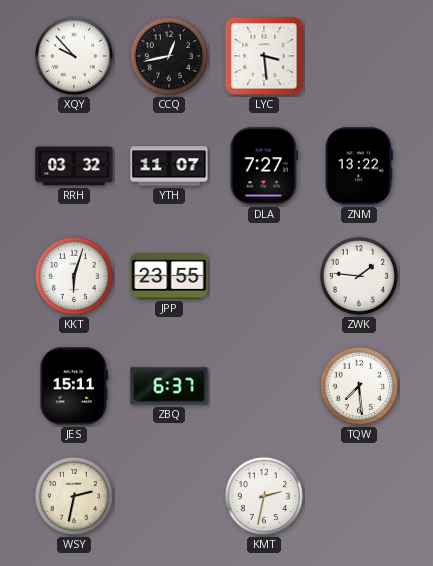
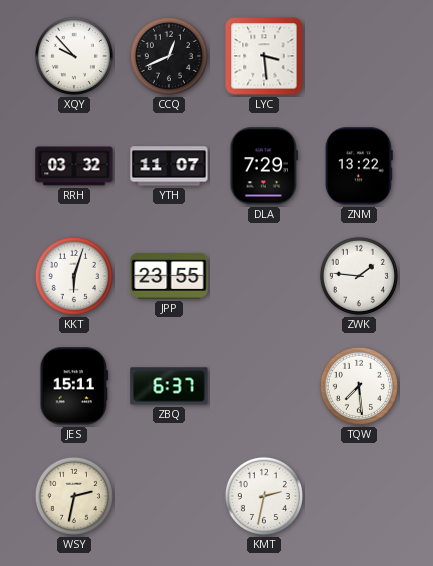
CCQ: 12:43 -> 12:41 (169, 56)
DLA: 7:27 -> 7:29 (264, 166)
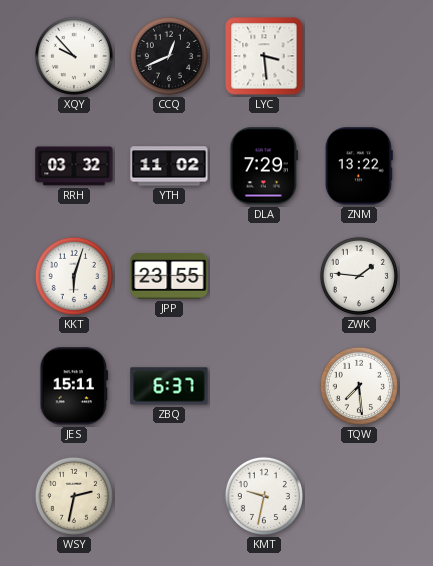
YTH: 11:07 -> 11:02 (169, 166)
KMT: 2:32 -> 9:32 (264, 496)
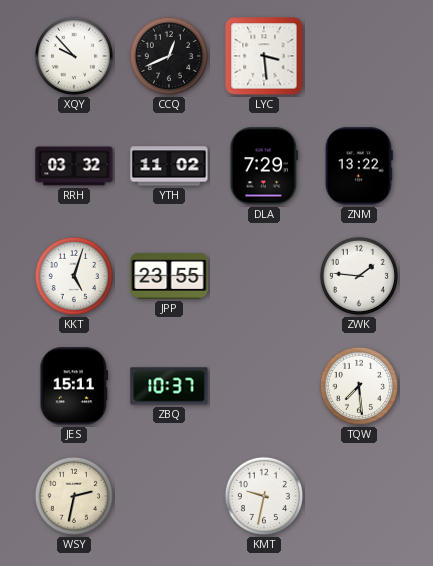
KKT: 6:03 -> 5:03 (74, 276)
ZBQ: 6:37 -> 10:37 (169, 386)
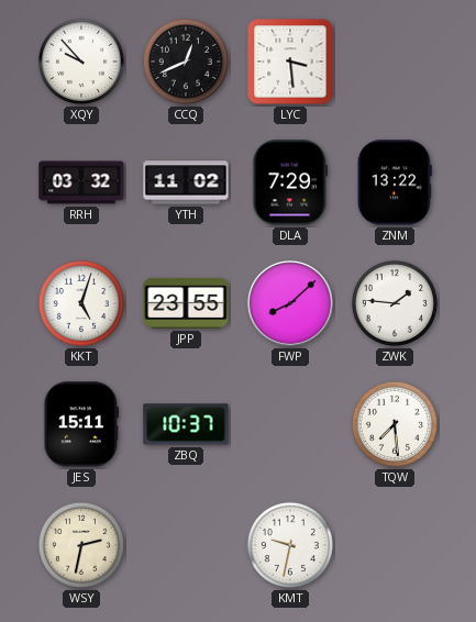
FWP: none -> 8:08 (291, 304)
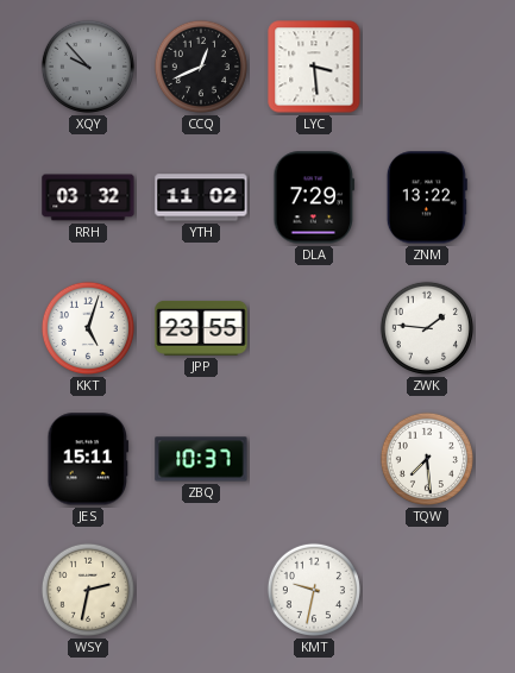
XQY dial: white -> grey (88, 67)
FWP: 8:08 -> none (291, 304)
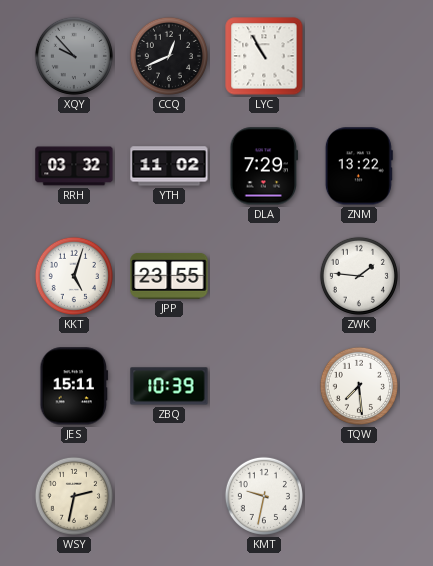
LYC: 3:29 -> 10:55 (264, 56)
ZBQ: 10:37 -> 10:39 (169, 386)
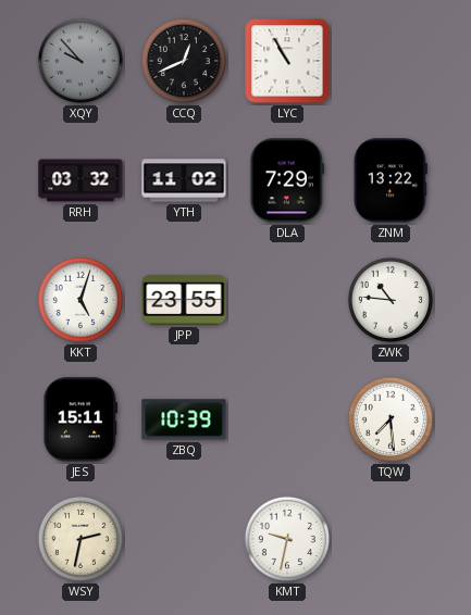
ZWK: 1:46 -> 10:46 (391, 300)
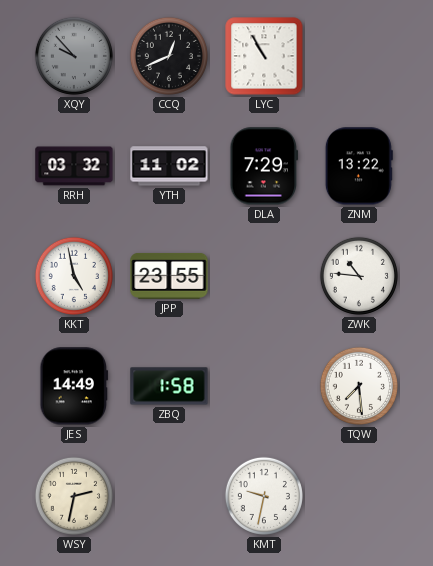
KKT: 5:03 -> 4:58 (74, 276)
JES: 15:11 -> 14:49 (74, 386)
ZBQ: 10:39 -> 1:58 (169, 386)
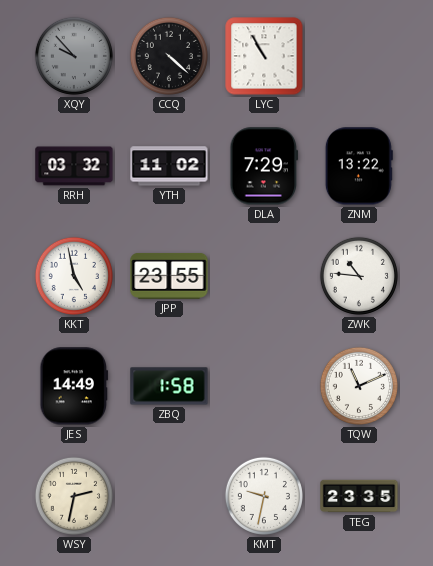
CCQ: 12:41 -> 4:22 (169, 56)
TQW: 7:29 -> 11:11 (359, 386)
TEG: none -> 23:35 (359, 496)
